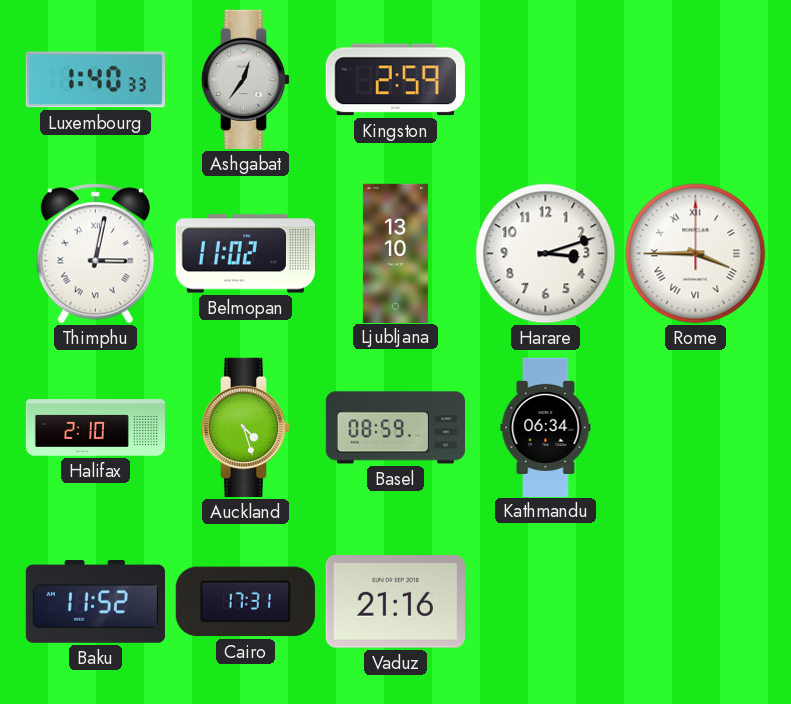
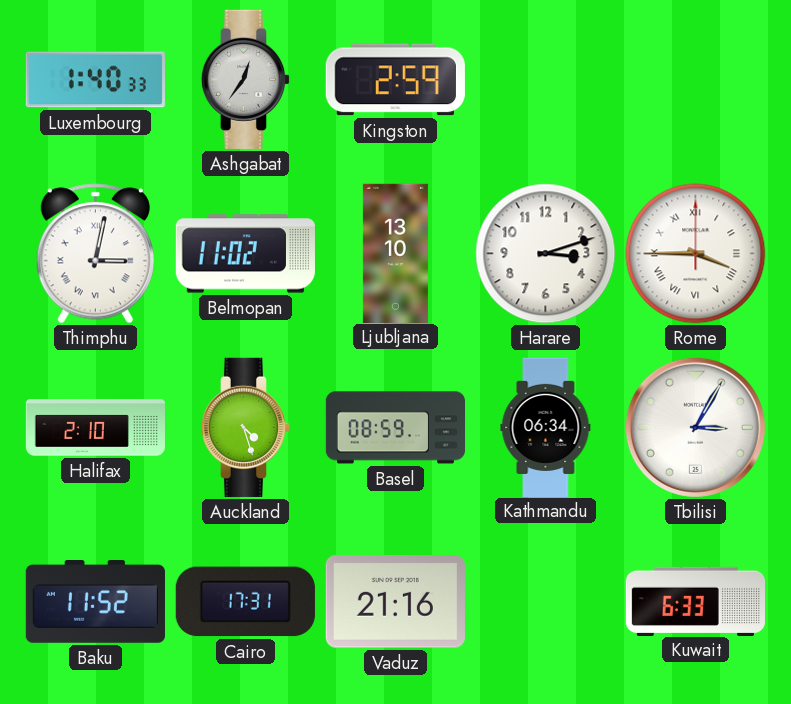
Tbilisi: none -> 3:05 (695, 427)
Kuwait: none -> 6:33 (695, 601)
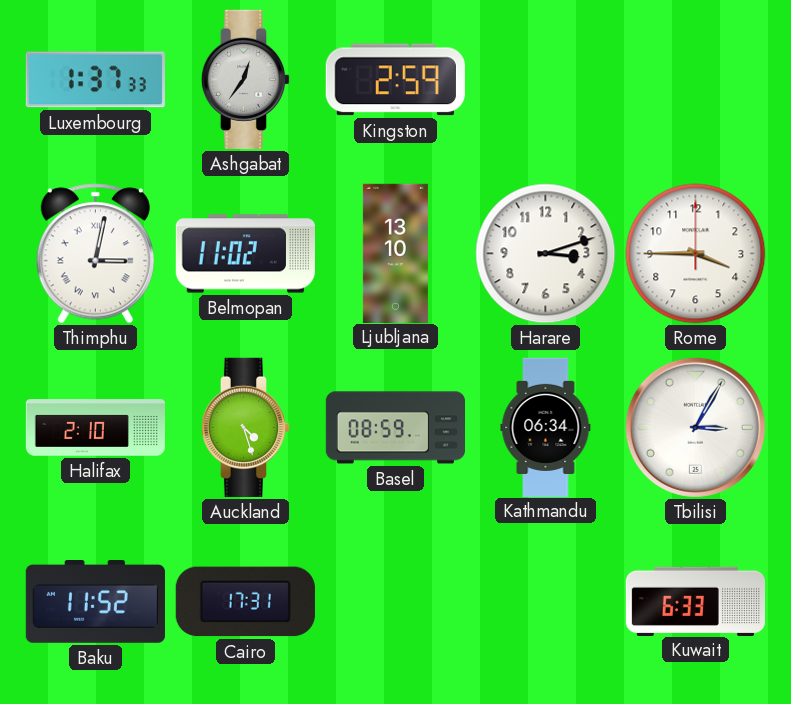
Luxembourg: 1:40 -> 1:37 (95, 80)
Rome numerals: Roman -> Arabic (696, 254)
Vaduz: 21:16 -> none (395, 602)
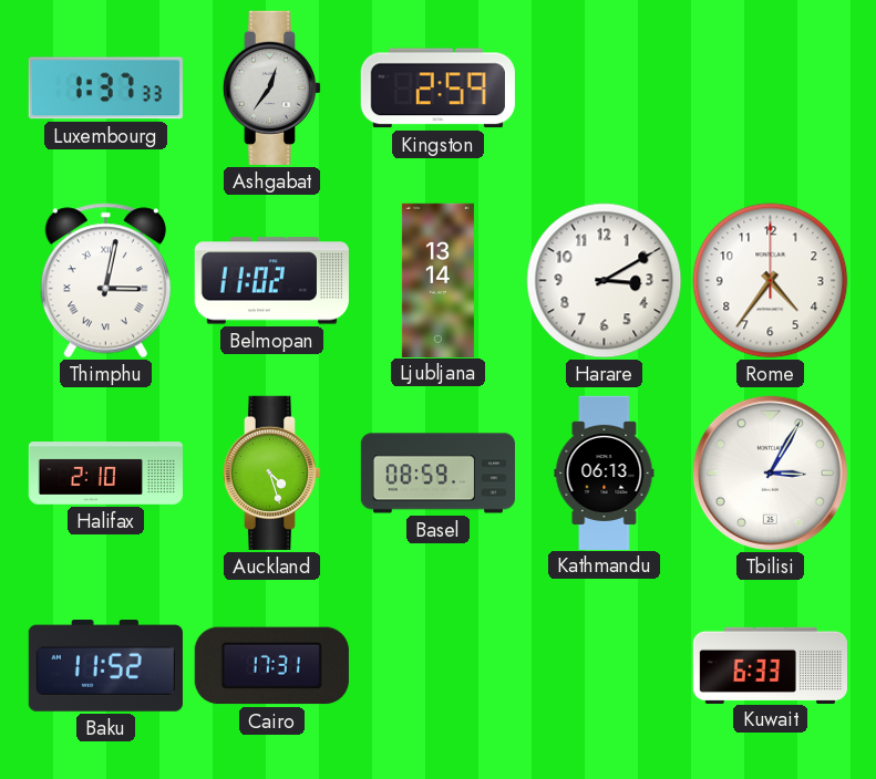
Ljubljana: 13:10 -> 13:14 (437, 280)
Harare: 3:12 -> 3:10 (605, 281)
Rome: 3:45 -> 4:36 (771, 281)
Kathmandu: 06:34 -> 06:13 (605, 472)
